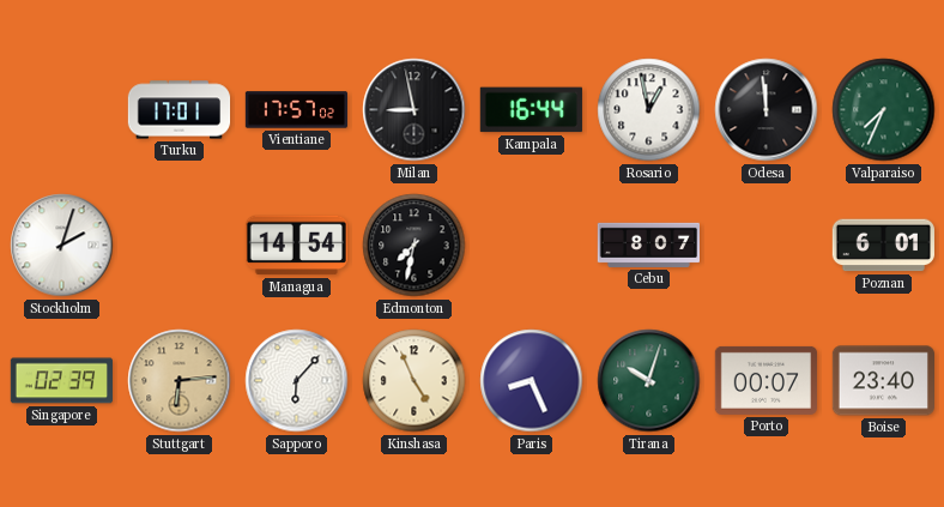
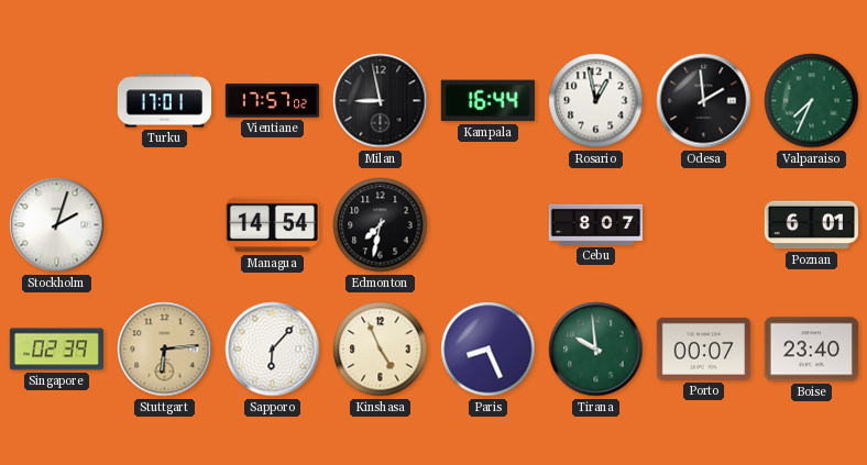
Odesa: 11:59 -> 1:59 (704, 101)
Tirana: 10:03 -> 9:59 (596, 350)
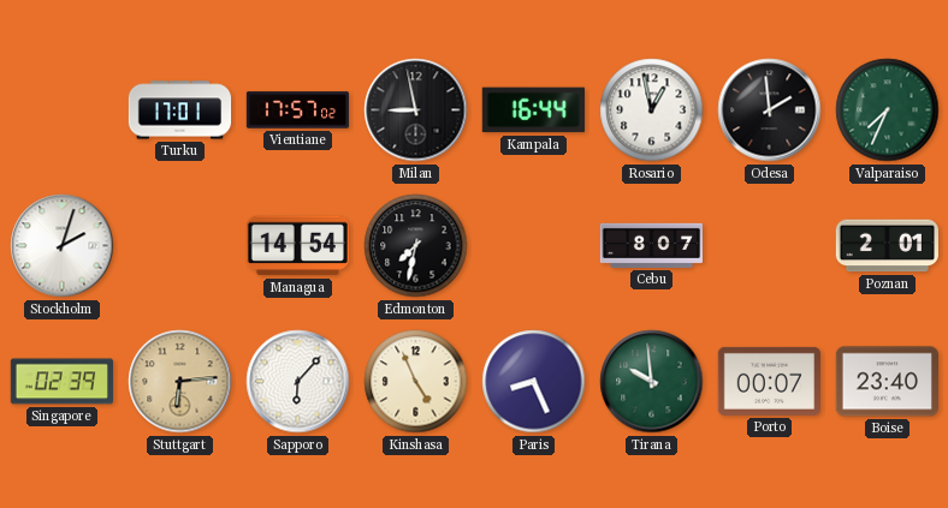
Poznan: 6:01 -> 2:01 (887, 246)
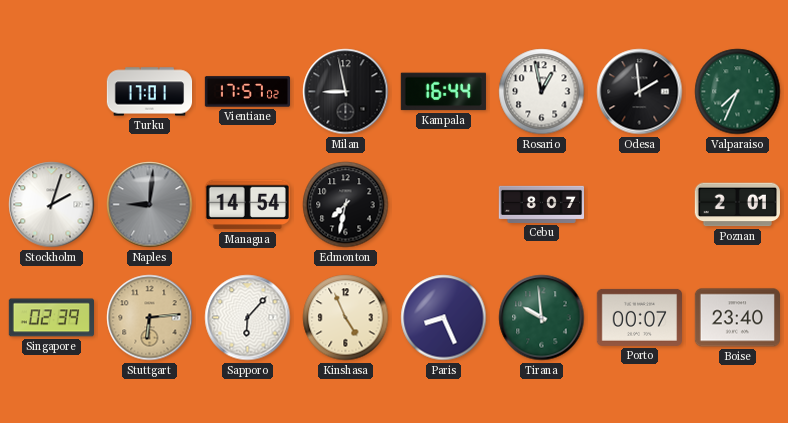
Naples: none -> 9:01 (150, 205)
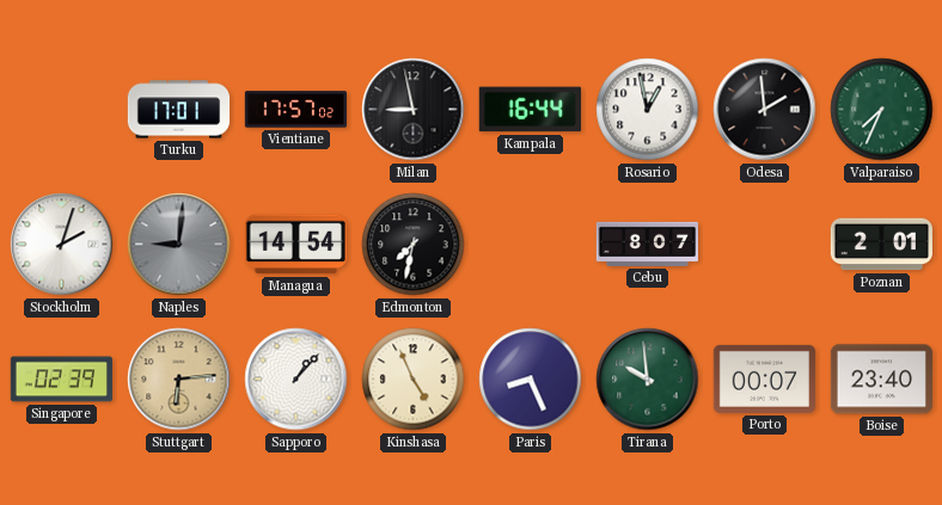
Sapporo: 6:07 -> 1:07 (296, 380)
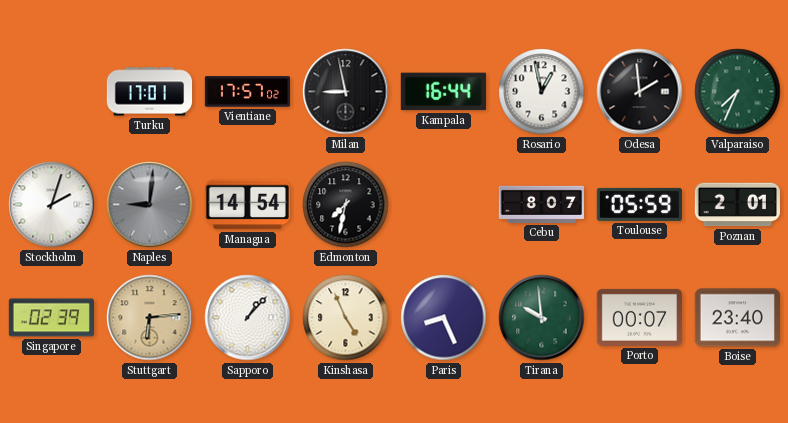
Toulouse: none -> 05:59 (639, 204)
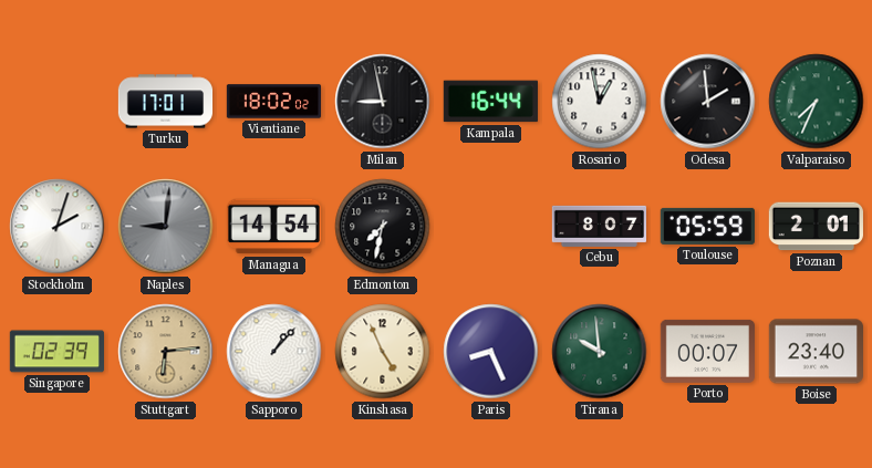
Vientiane: 17:57 -> 18:02 (273, 102)
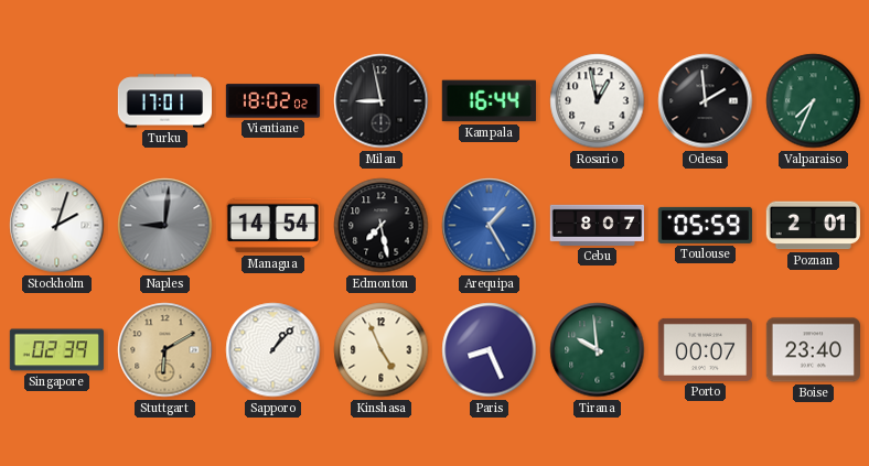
Edmonton: 7:32 -> 7:28 (382, 226)
Arequipa: none -> 1:25 (490, 226)
Stuttgart: 6:14 -> 6:10 (165, 350)
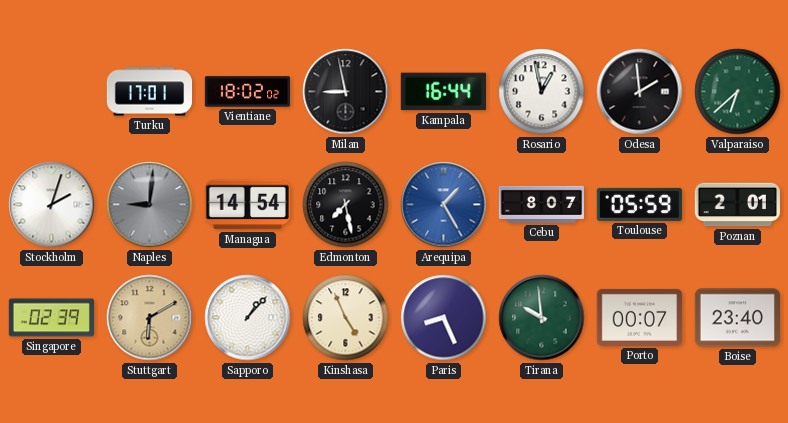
Valparaiso: 7:34 -> 6:38 (738, 92)
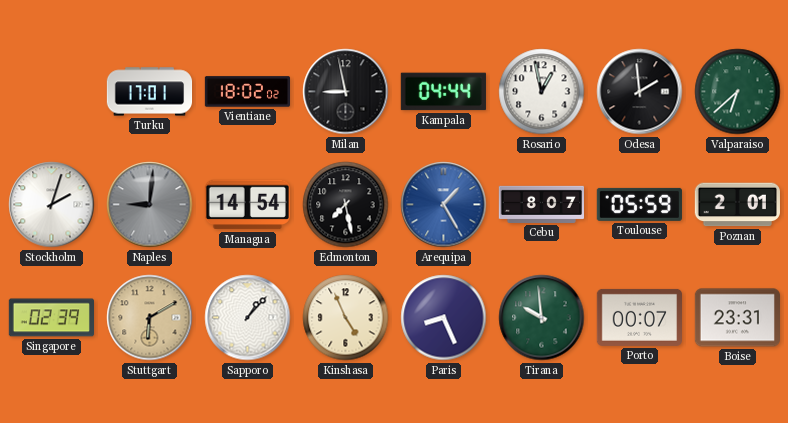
Kampala: 16:44 -> 04:44 (443, 92)
Boise: 23:40 -> 23:31 (737, 318)
